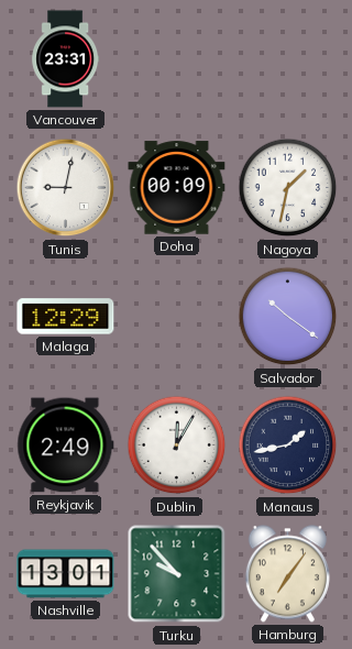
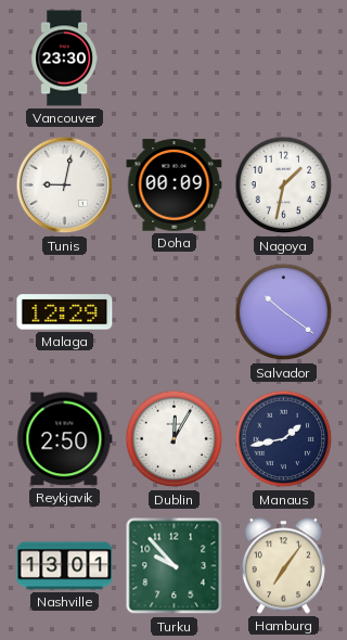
Vancouver: 23:31 -> 23:30 (65, 59)
Reykjavik: 2:49 -> 2:50 (65, 439)
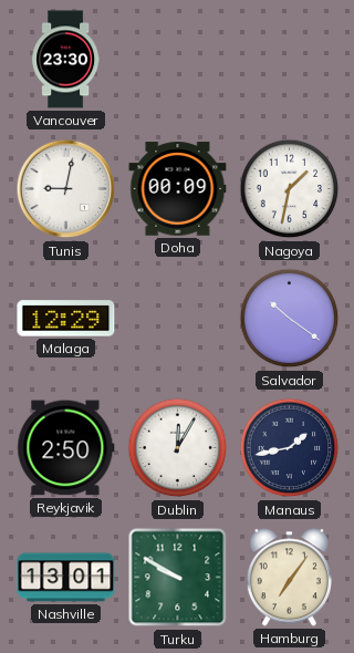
Turku: 9:53 -> 9:50 (178, 578)
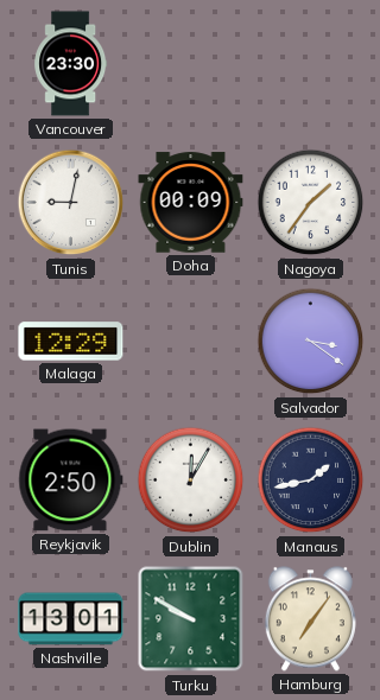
Nagoya: 1:32 -> 1:36 (311, 203)
Salvador: 10:21 -> 3:21 (311, 342)
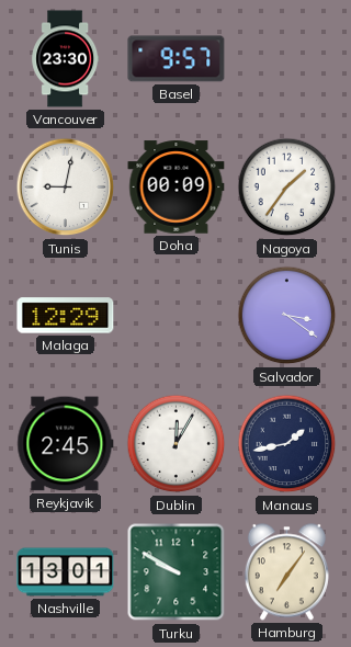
Basel: none -> 9:57 (177, 59)
Reykjavik: 2:50 -> 2:45 (66, 444)
